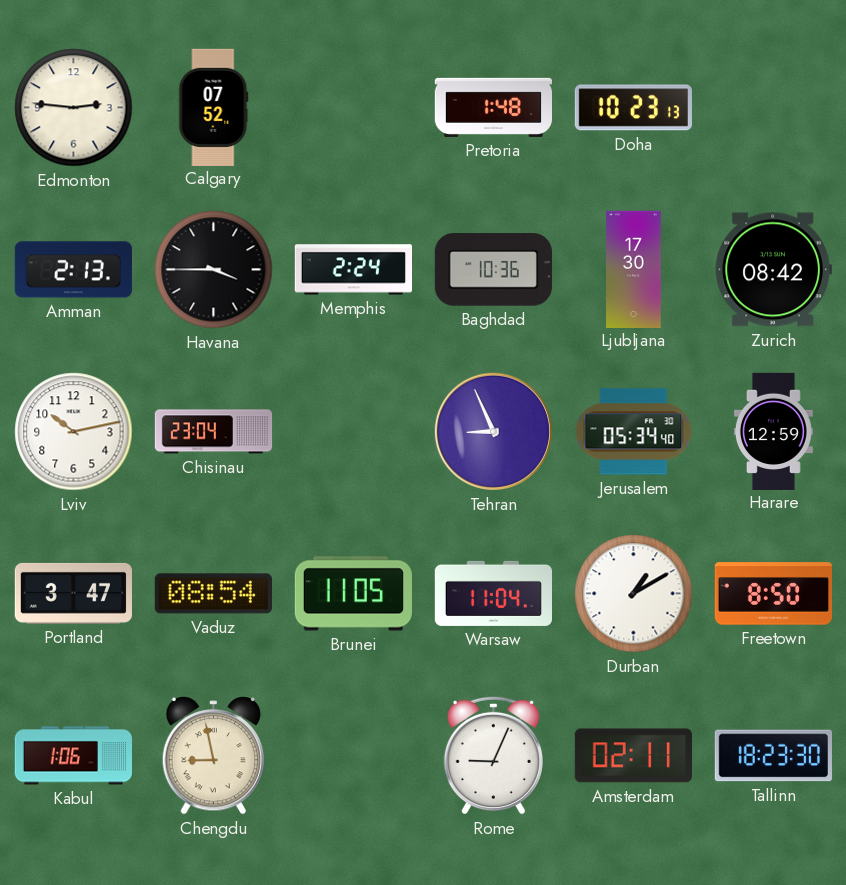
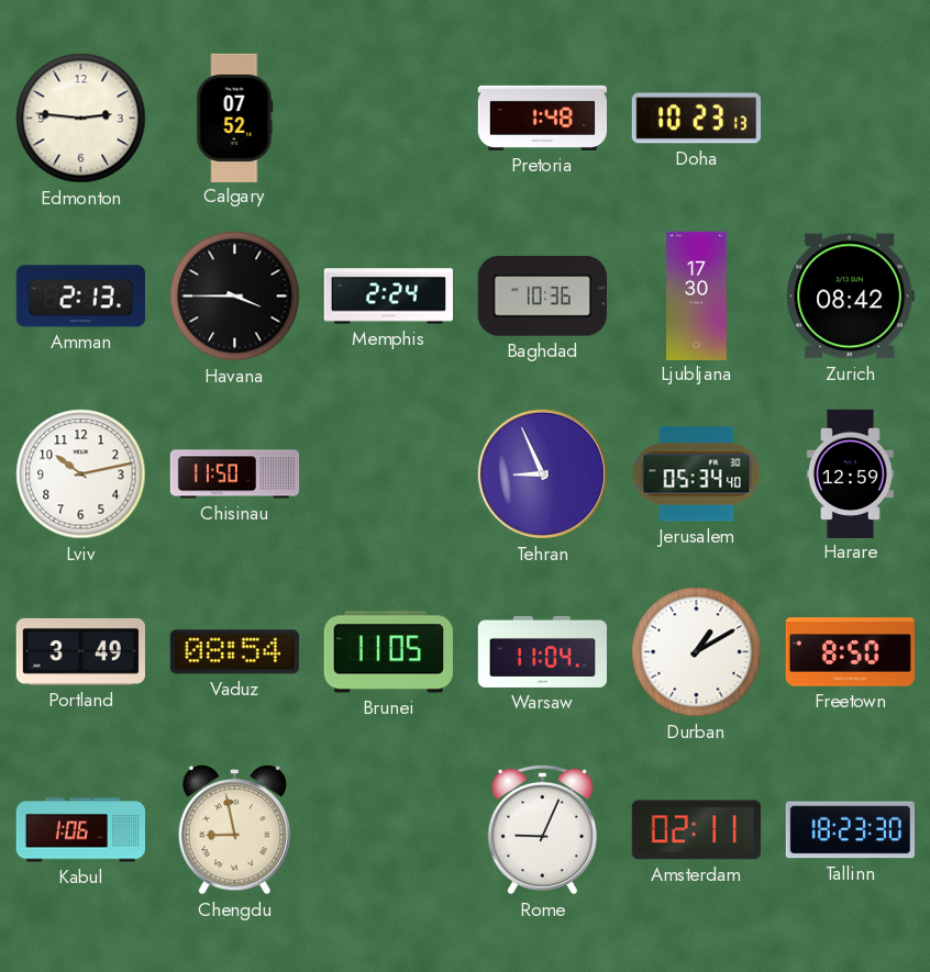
Chisinau: 23:04 -> 11:50 (235, 474)
Portland: 3:47 -> 3:49 (80, 651)
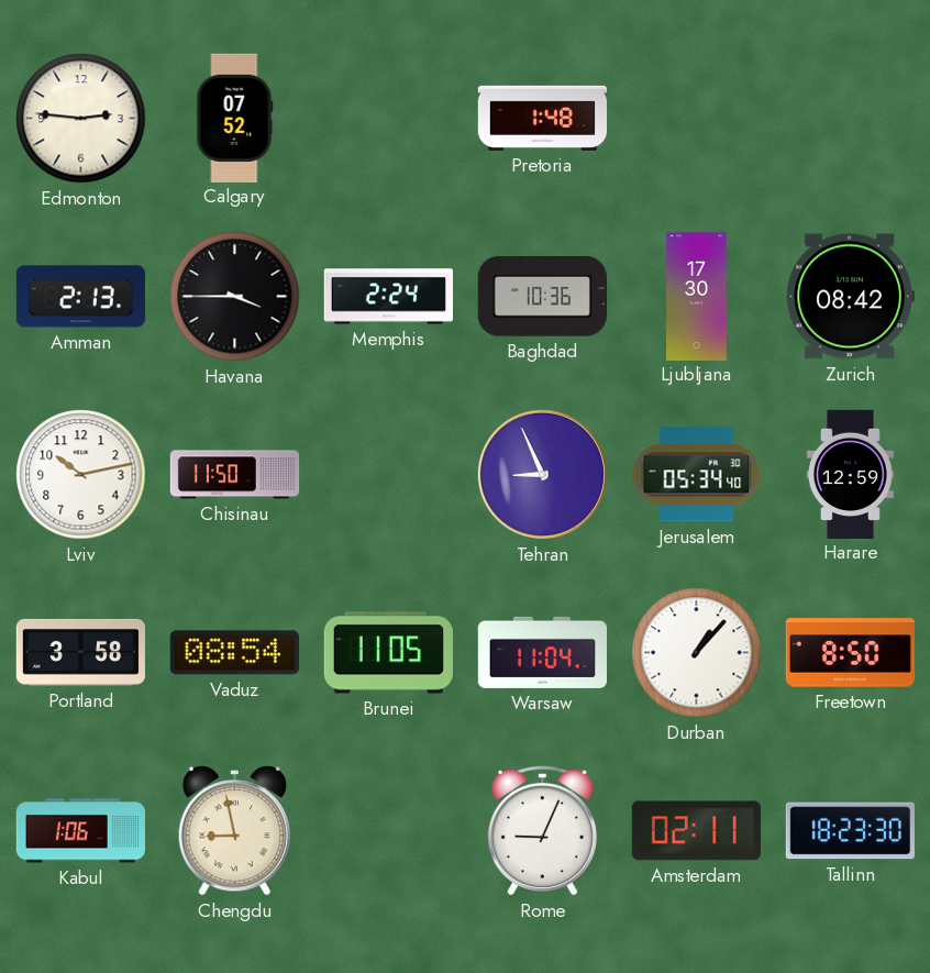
Doha: 10:23 -> none (696, 119)
Portland: 3:49 -> 3:58 (80, 652)
Durban: 1:10 -> 1:07 (697, 653)
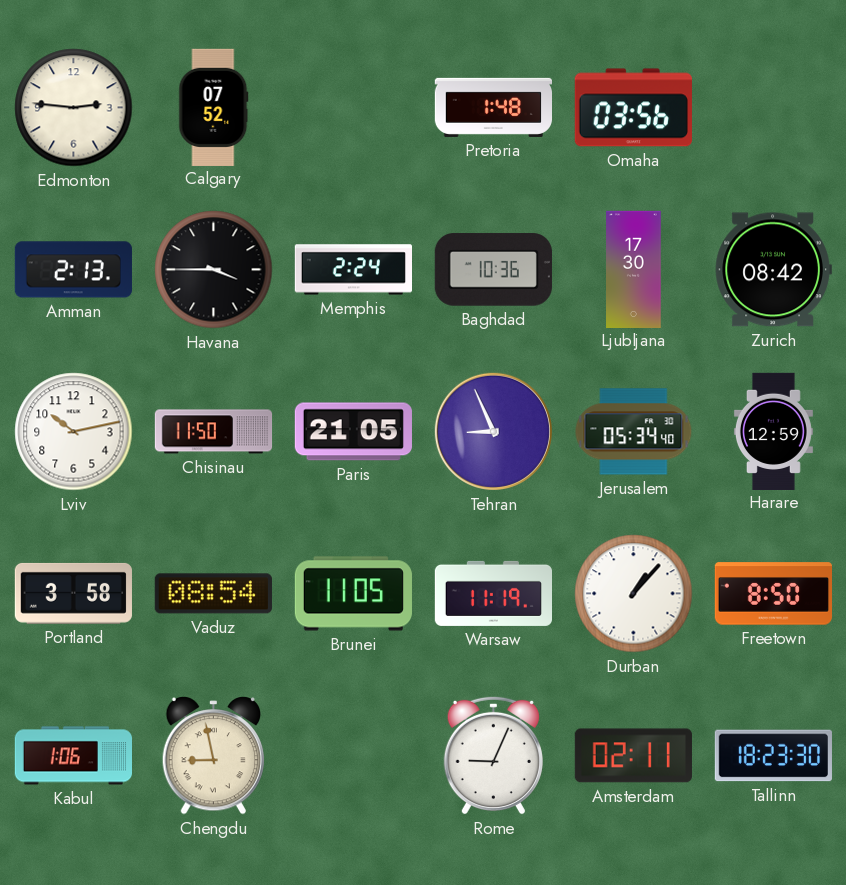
Omaha: none -> 03:56 (633, 108)
Paris: none -> 21:05 (353, 432)
Warsaw: 11:04 -> 11:19 (493, 593)
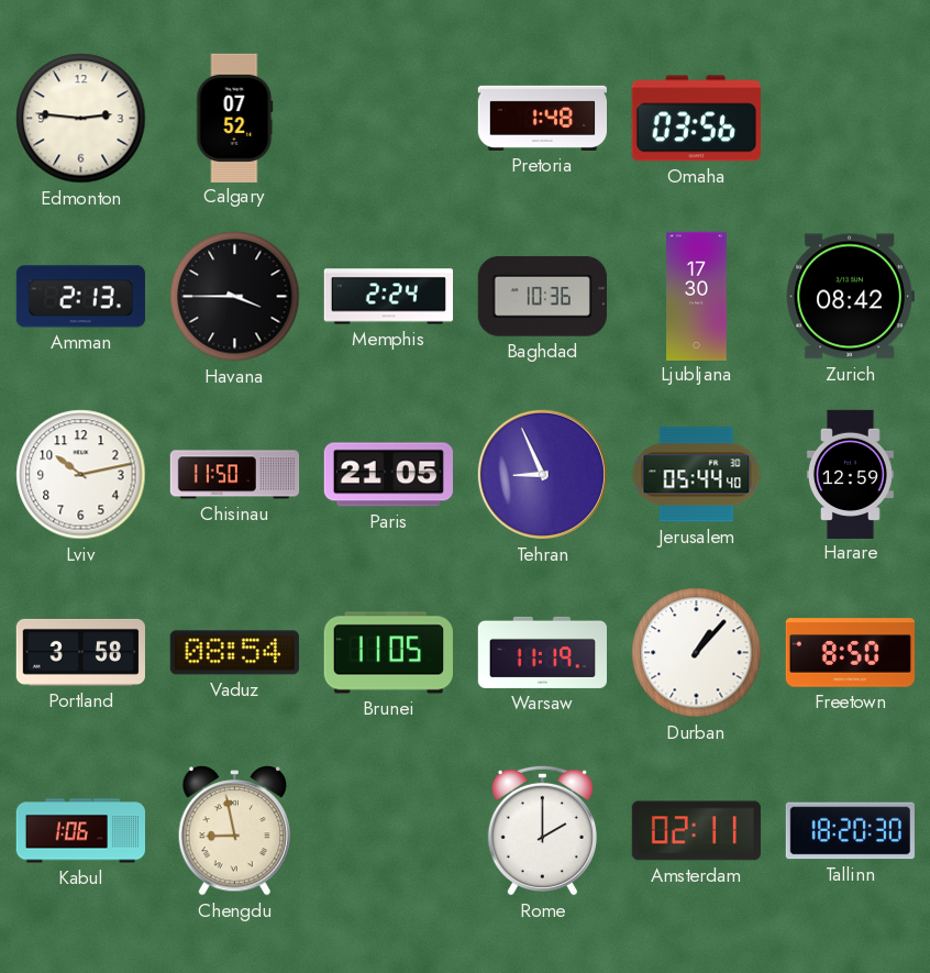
Jerusalem: 05:34 -> 05:44 (697, 475)
Rome: 9:04 -> 2:00 (542, 830)
Tallinn: 18:23 -> 18:20 (850, 831)
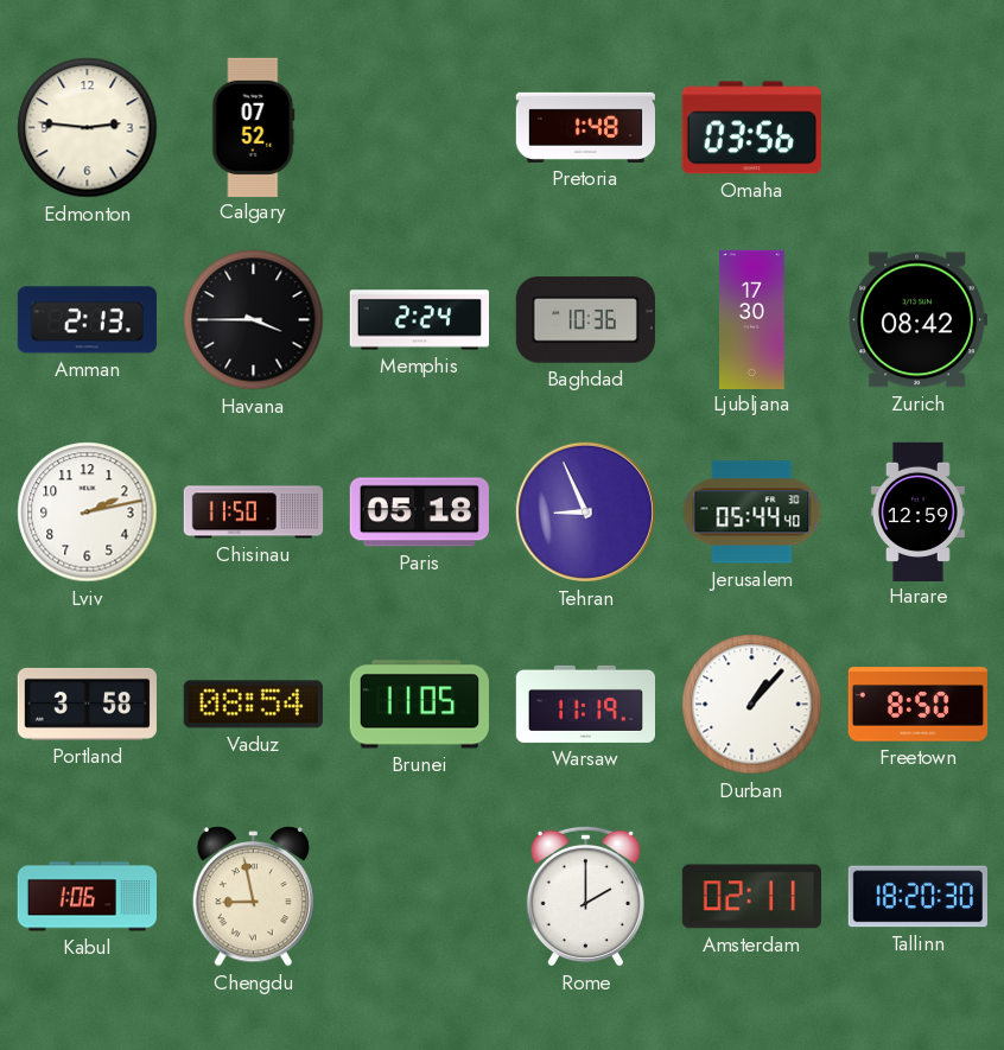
Lviv: 10:13 -> 2:13 (88, 513)
Paris: 21:05 -> 05:18 (419, 513)
